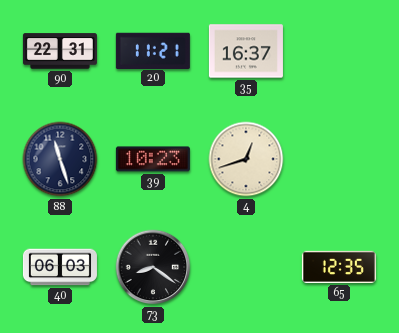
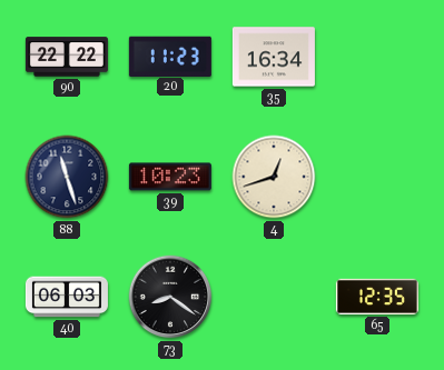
90: 22:31 -> 22:22 (67, 57)
20: 11:21 -> 11:23 (170, 56)
35: 16:37 -> 16:34 (274, 57)
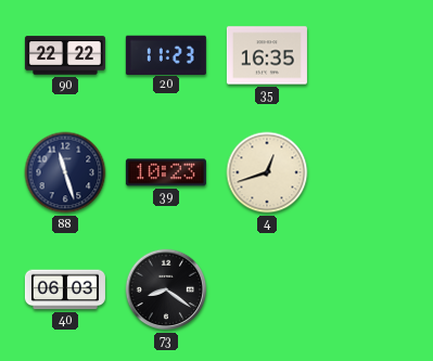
35: 16:34 -> 16:35 (267, 55)
65: 12:35 -> none (377, 297)
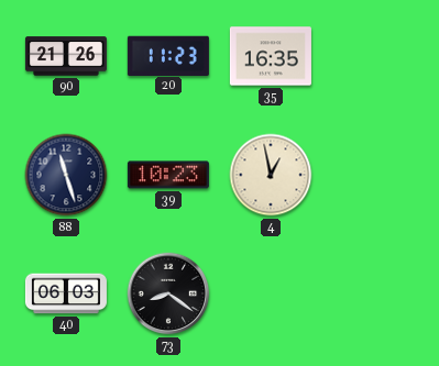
90: 22:22 -> 21:26 (66, 56)
4: 12:42 -> 12:58 (271, 175)
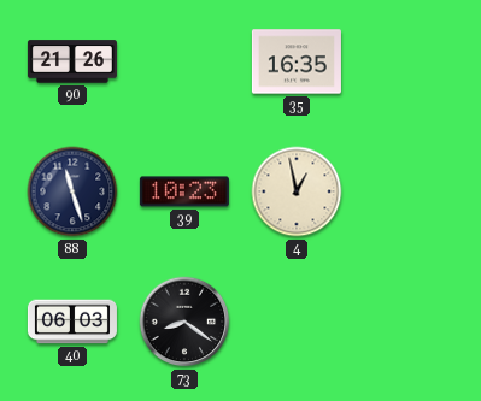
20: 11:23 -> none (168, 55)
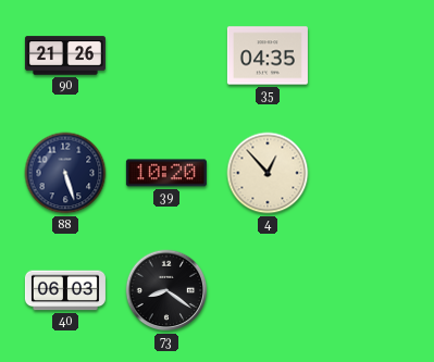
35: 16:35 -> 04:35 (268, 55)
88: 11:27 -> 5:27 (65, 173)
39: 10:23 -> 10:20 (166, 173)
4: 12:58 -> 12:53 (268, 173)
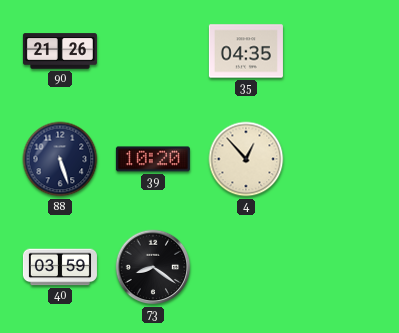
40: 06:03 -> 03:59 (60, 267)
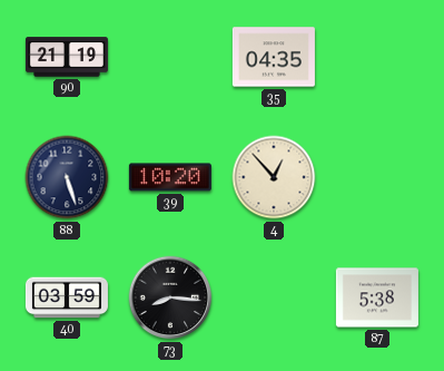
90: 21:26 -> 21:19 (67, 57)
73: 8:21 -> 8:16 (170, 297)
87: none -> 5:38 (377, 297)
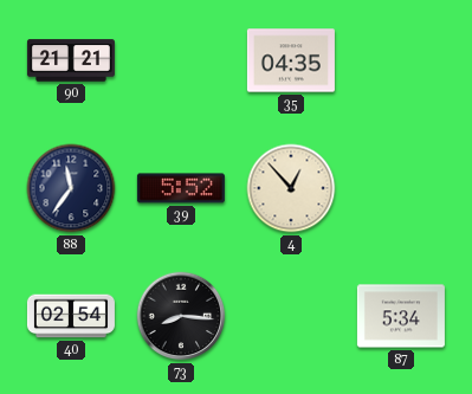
90: 21:19 -> 21:21 (71, 60)
88: 5:27 -> 11:36 (71, 188)
39: 10:20 -> 5:52 (181, 188)
40: 03:59 -> 02:54 (71, 316)
87: 5:38 -> 5:34 (401, 316)
